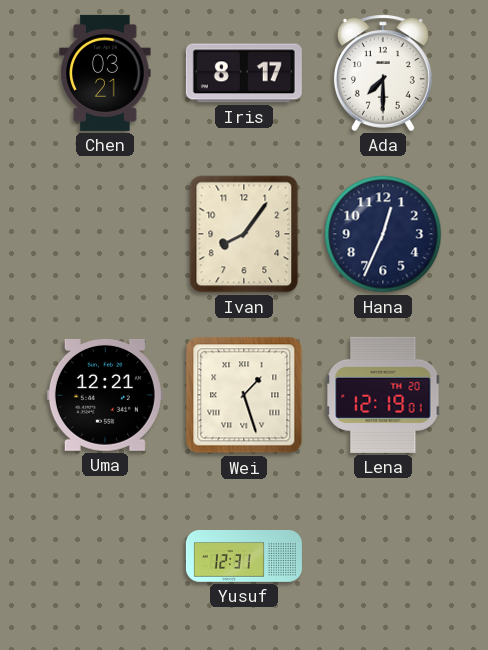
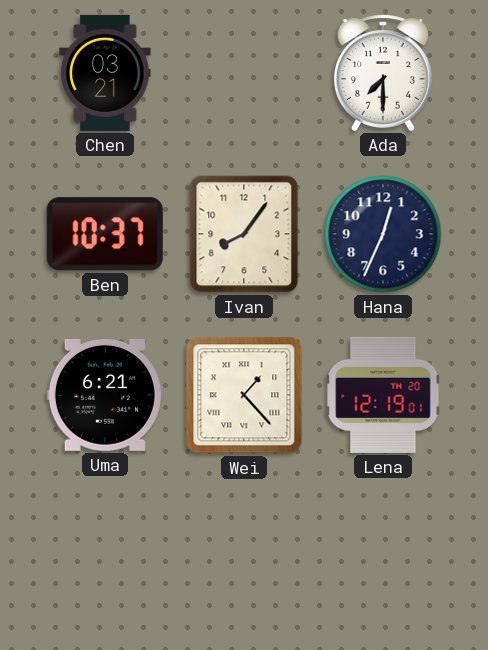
Iris: 8:17 -> none (244, 73)
Ben: none -> 10:37 (105, 234)
Uma: 12:21 -> 6:21 (105, 396)
Wei: 1:27 -> 1:23 (244, 395)
Yusuf: 12:31 -> none (244, 556)
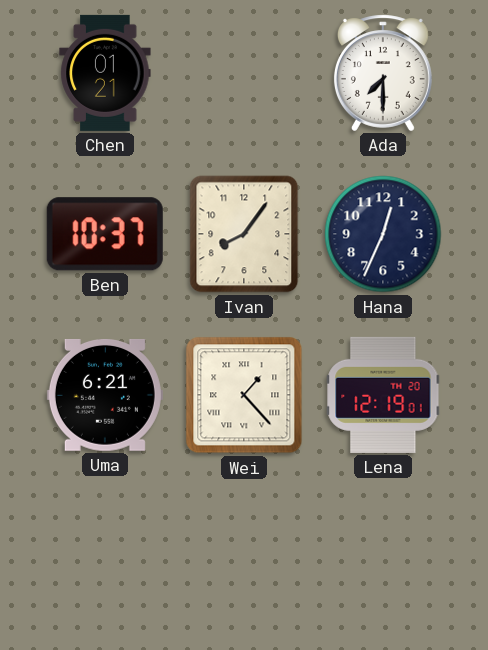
Chen: 03:21 -> 01:21 (105, 73)
